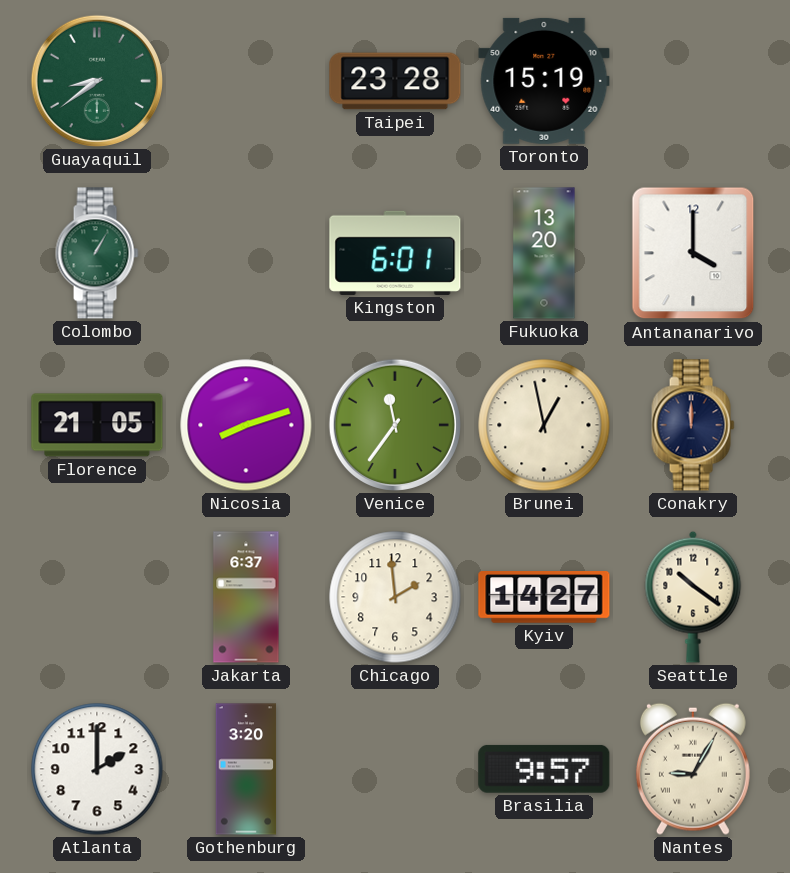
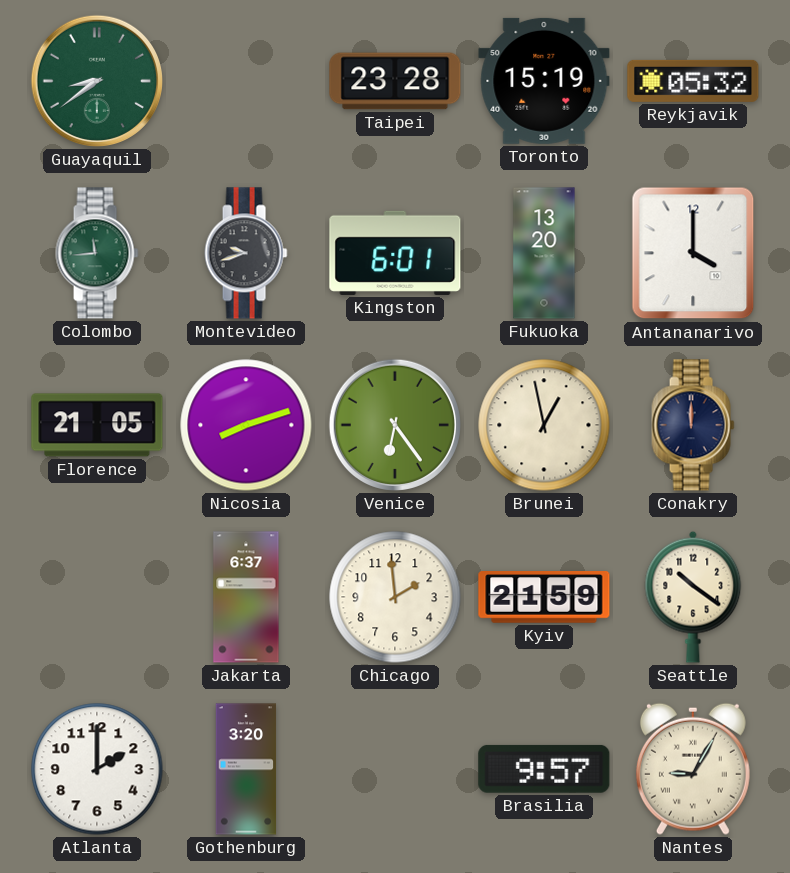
Reykjavik: none -> 05:32 (693, 81)
Colombo: 1:05 -> 11:44 (97, 253)
Montevideo: none -> 9:42 (246, 253)
Venice: 11:36 -> 6:24 (395, 425)
Kyiv: 14:27 -> 21:59 (544, 597)
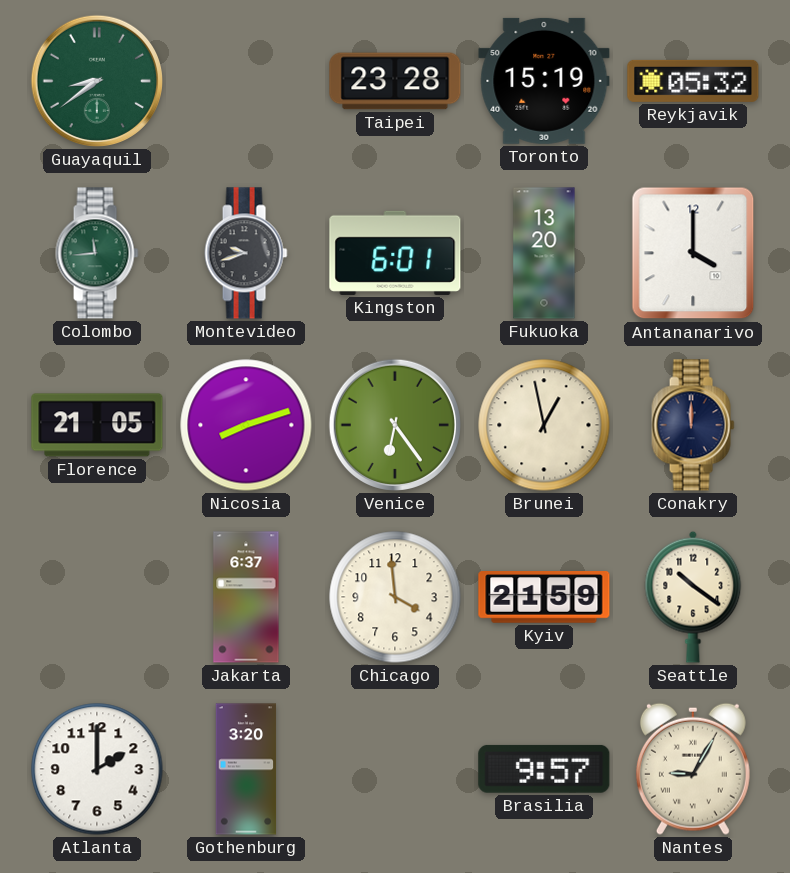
Chicago: 1:59 -> 3:59 (395, 597)
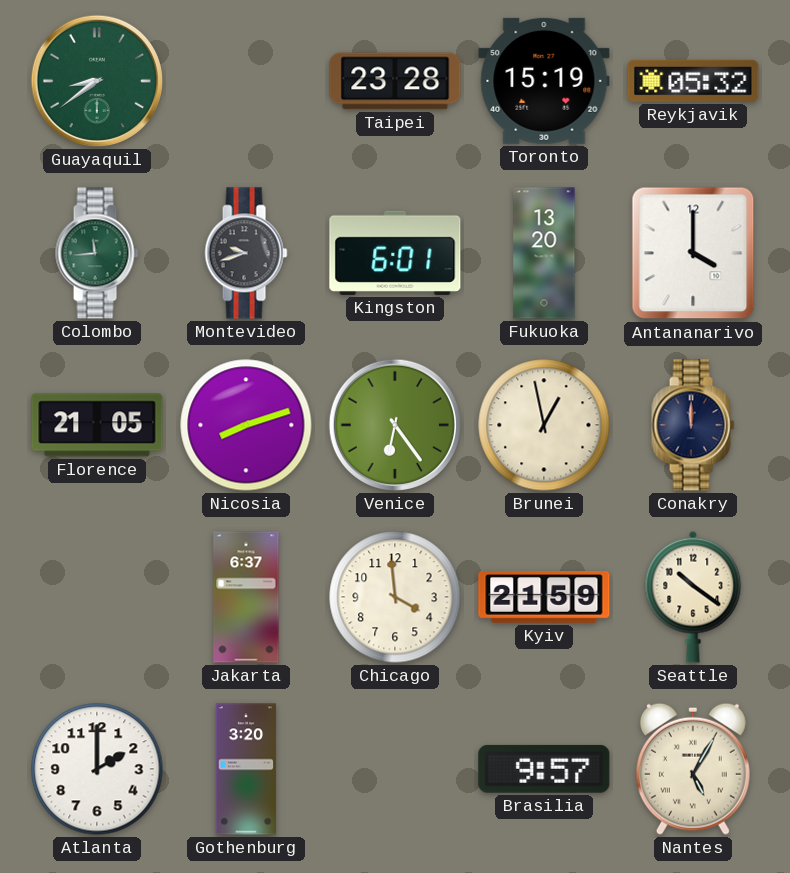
Nantes: 9:05 -> 5:05 (693, 769)
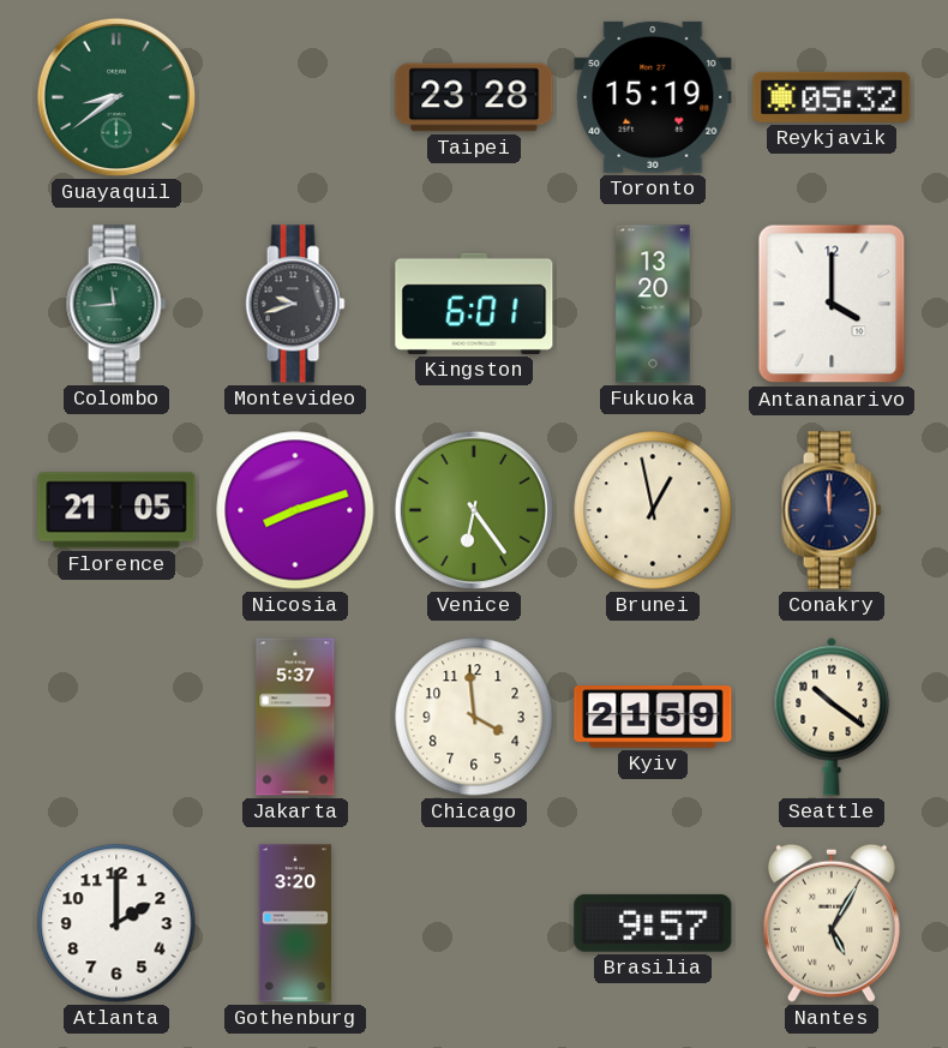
Jakarta: 6:37 -> 5:37 (295, 717)
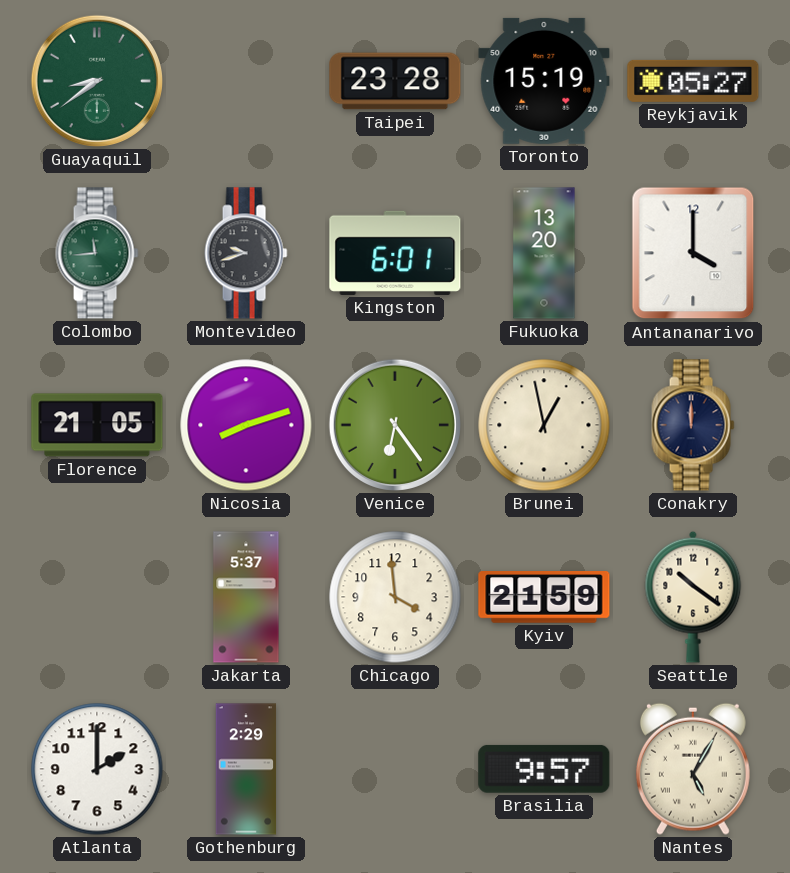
Reykjavik: 05:32 -> 05:27 (693, 81)
Gothenburg: 3:20 -> 2:29 (246, 769)
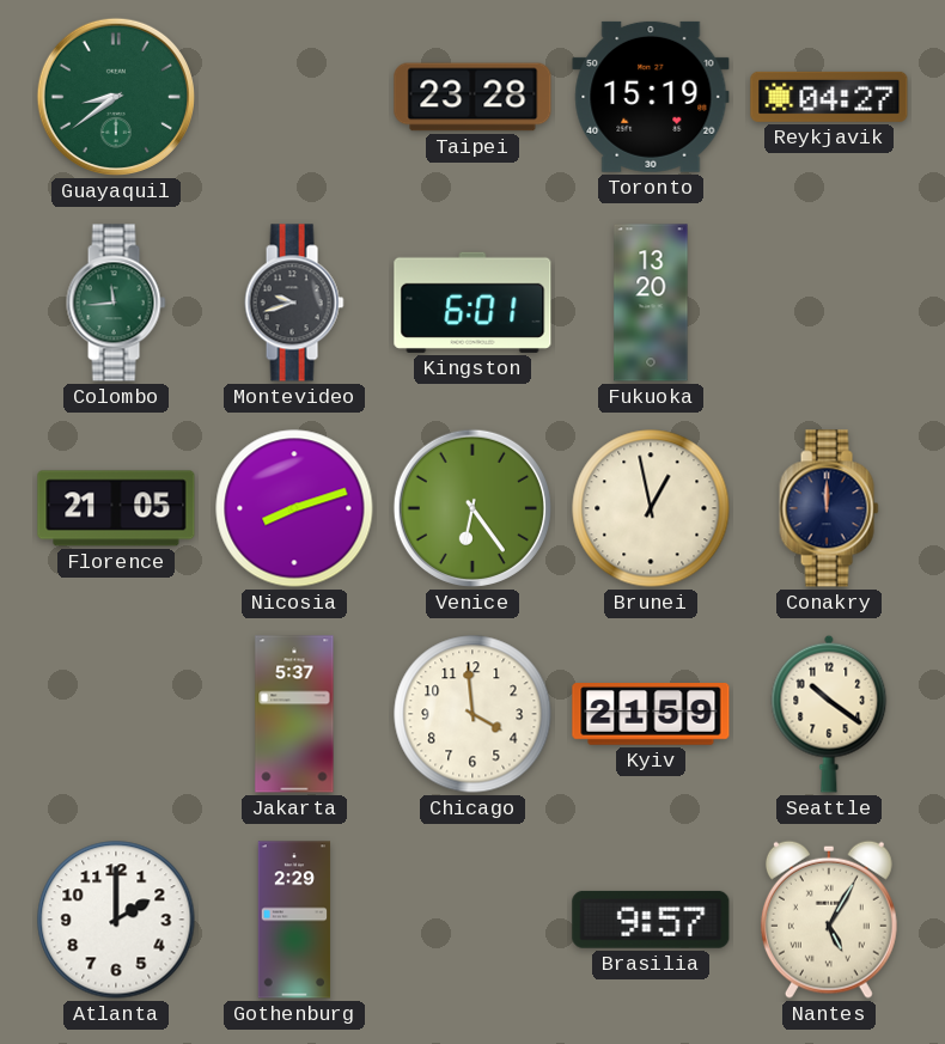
Reykjavik: 05:27 -> 04:27 (829, 97)
Antananarivo: 4:00 -> none (693, 253)
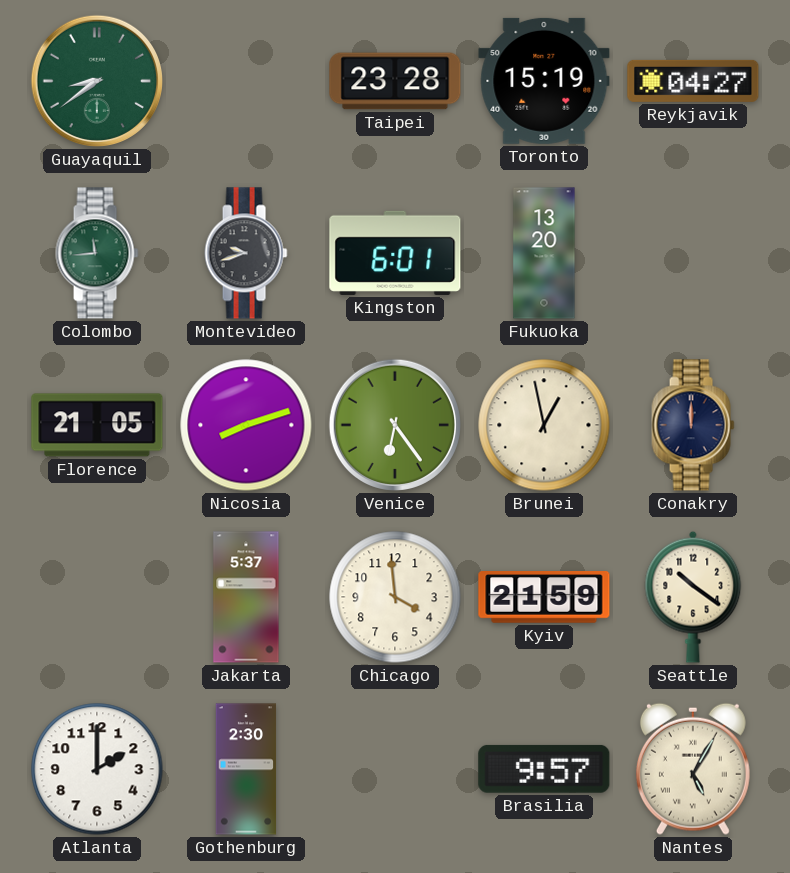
Gothenburg: 2:29 -> 2:30 (246, 769)
